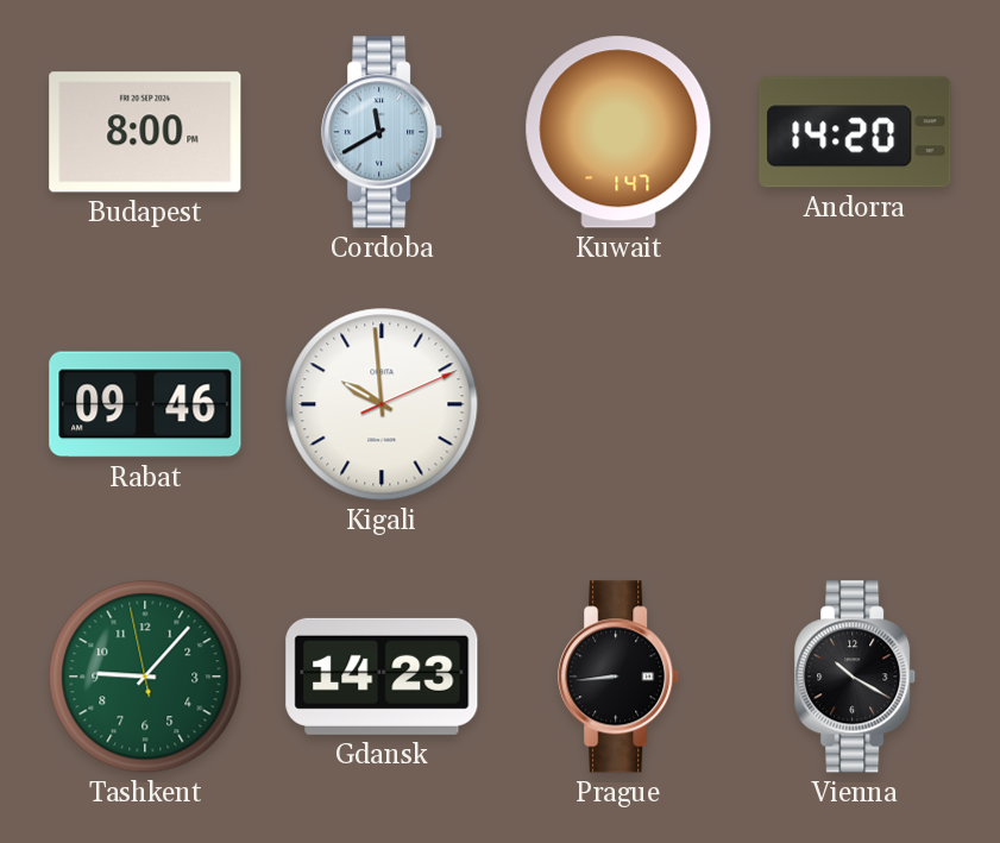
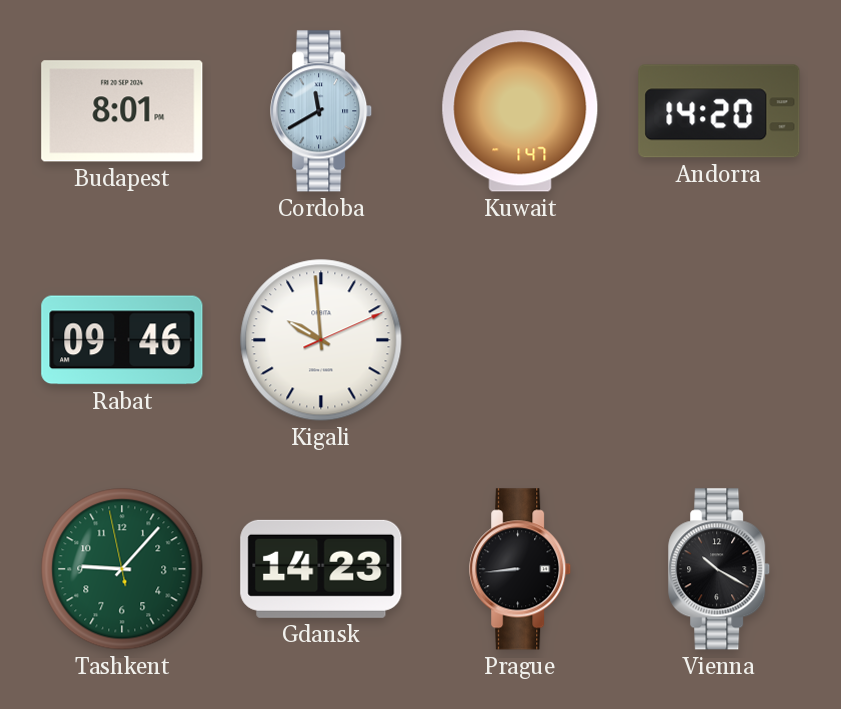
Budapest: 8:00 -> 8:01 (122, 111)
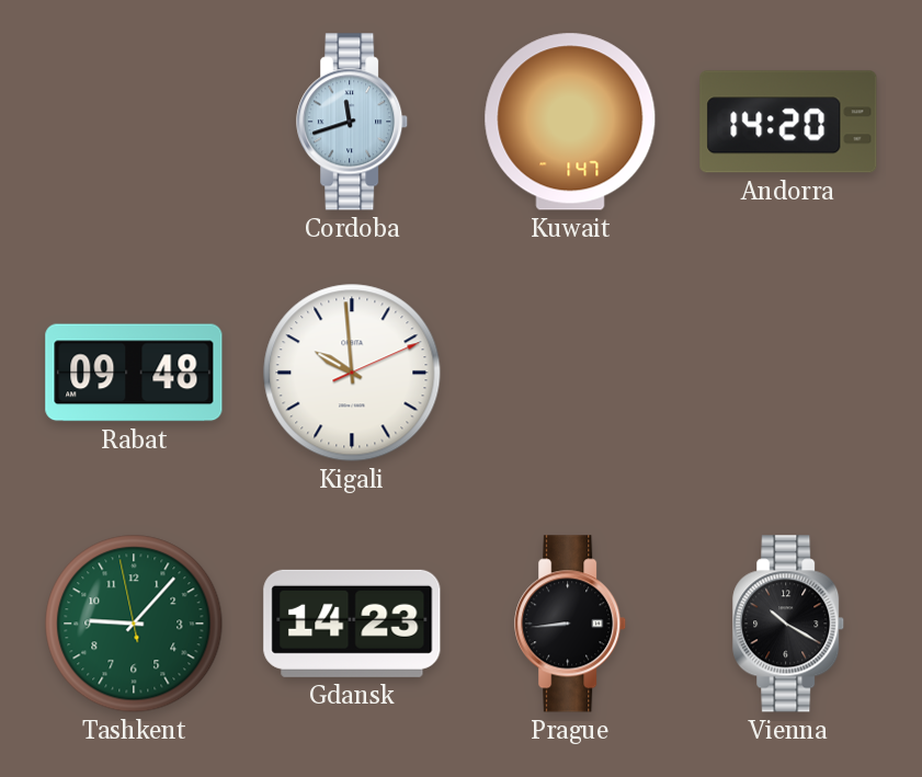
Budapest: 8:01 -> none (122, 111)
Cordoba: 11:40 -> 11:42 (353, 122)
Rabat: 09:46 -> 09:48 (134, 373)
